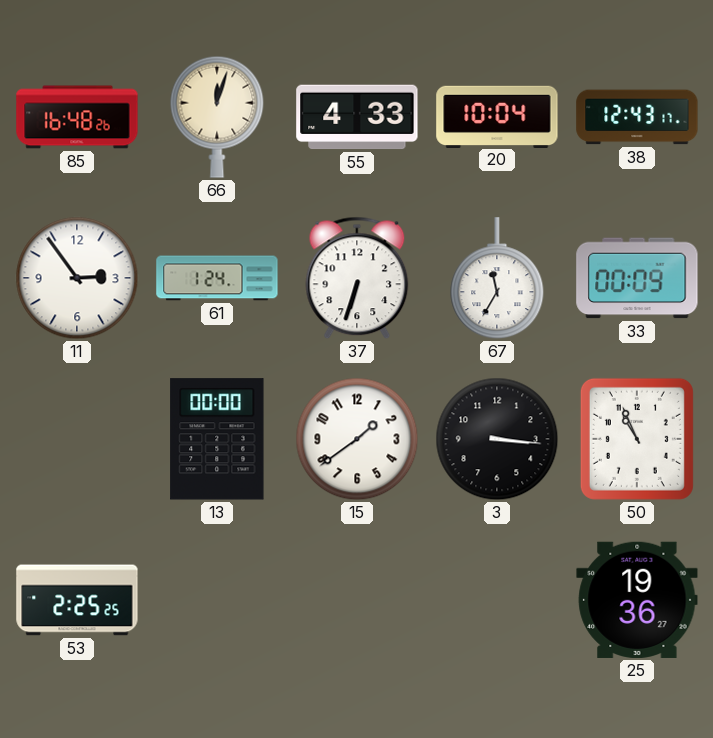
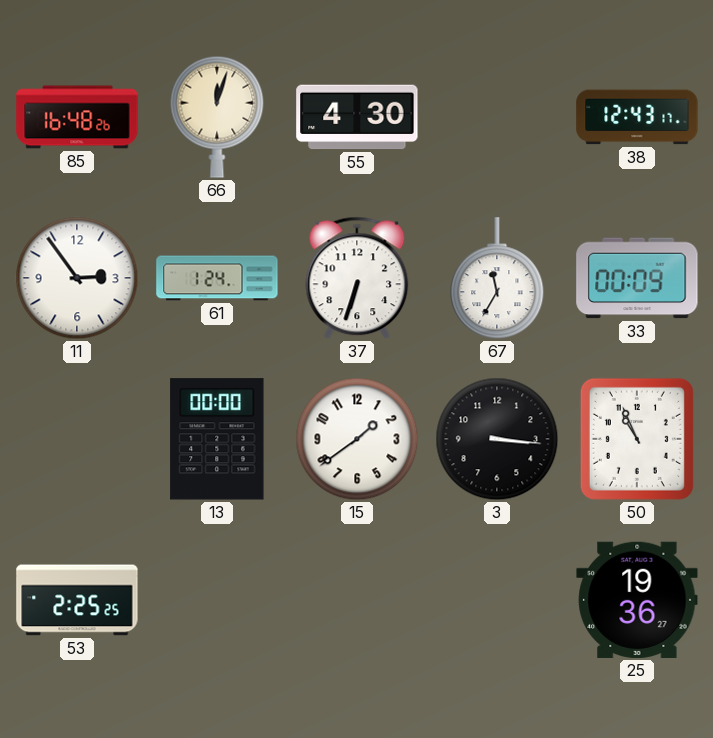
55: 4:33 -> 4:30 (357, 117)
20: 10:04 -> none (497, 116)
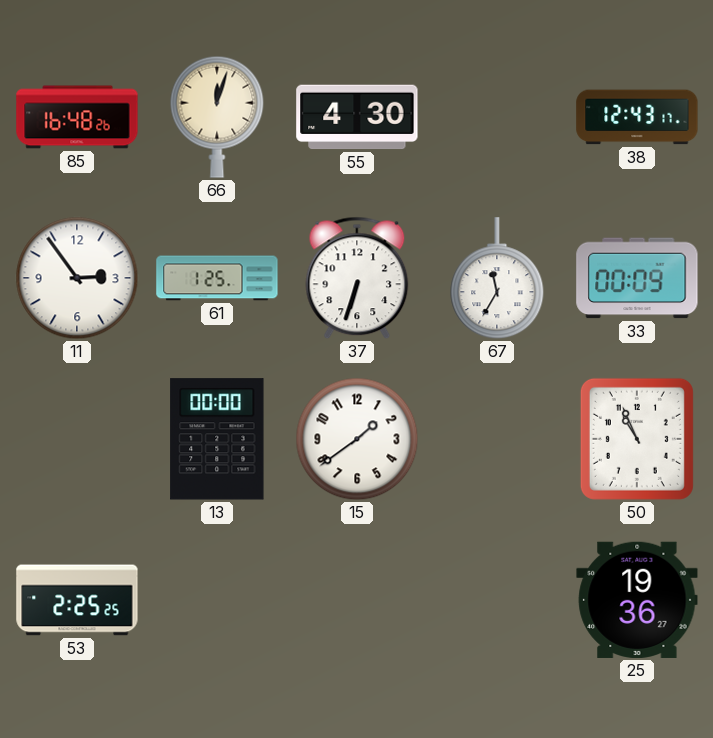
61: 1:24 -> 1:25 (217, 278)
3: 3:16 -> none (497, 439)
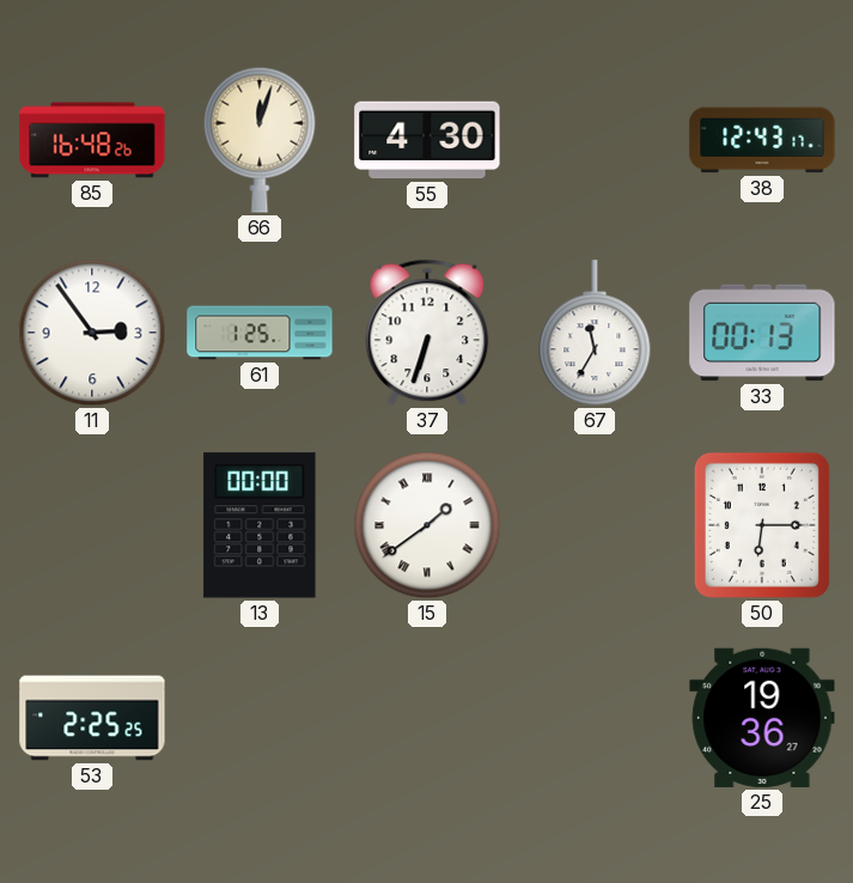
33: 00:09 -> 00:13 (762, 333)
15 numerals: Arabic -> Roman (427, 525)
50: 10:56 -> 6:15 (762, 525)
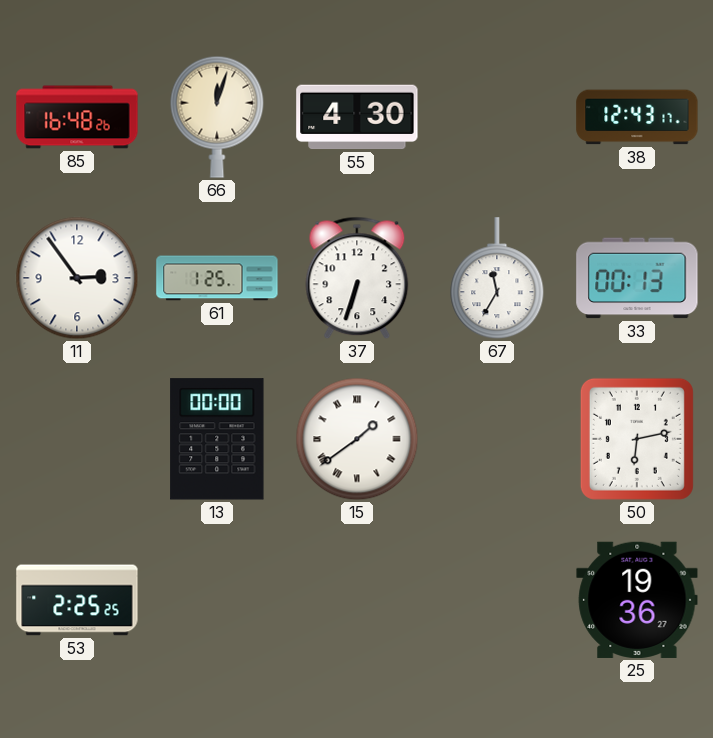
50: 6:15 -> 6:13 (637, 439)
